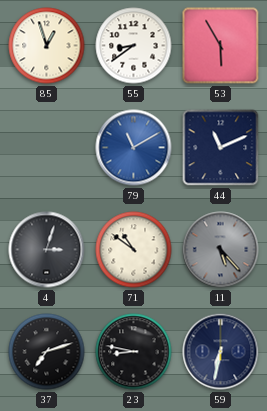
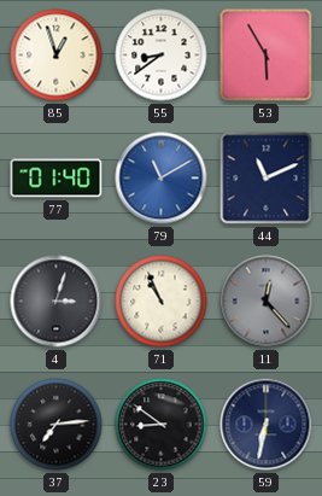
77: none -> 01:40 (57, 179)
71: 10:51 -> 10:56 (162, 302)
11: 5:23 -> 12:23 (267, 302)
37: 7:12 -> 7:14 (57, 425)
23: 8:47 -> 8:51 (162, 425)
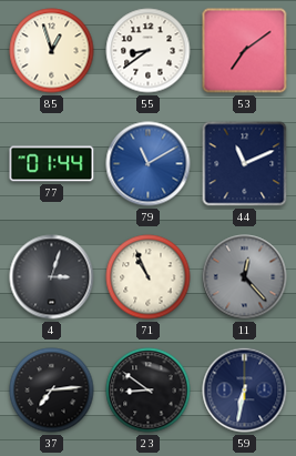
53: 5:55 -> 7:09 (245, 51)
77: 01:40 -> 01:44 (52, 164)
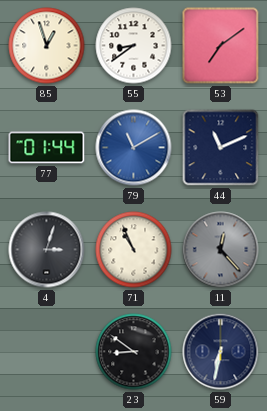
37: 7:14 -> none (52, 391)
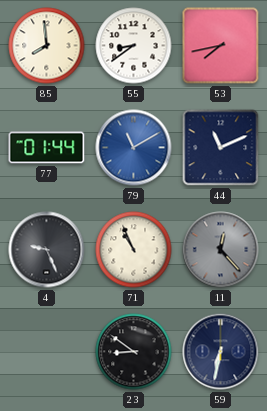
85: 12:57 -> 7:59 (47, 46)
53: 7:09 -> 7:43 (221, 46)
4: 3:03 -> 9:26 (47, 250)
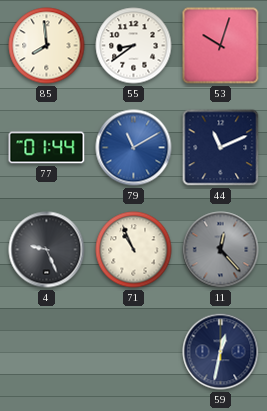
53: 7:43 -> 10:03 (221, 46)
23: 8:51 -> none (134, 352)
59: 6:32 -> 12:32 (221, 352)
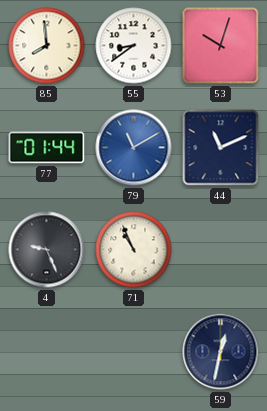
11: 12:23 -> none (221, 250)
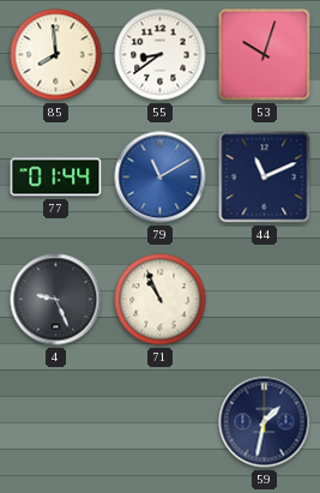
59: 12:32 -> 1:32 (265, 422)
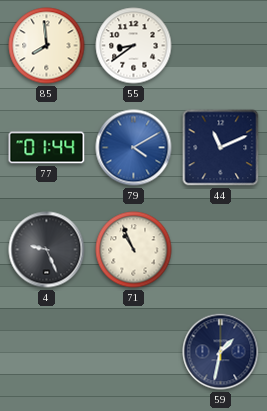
53: 10:03 -> none (265, 55)
79: 11:10 -> 4:10 (134, 148)
